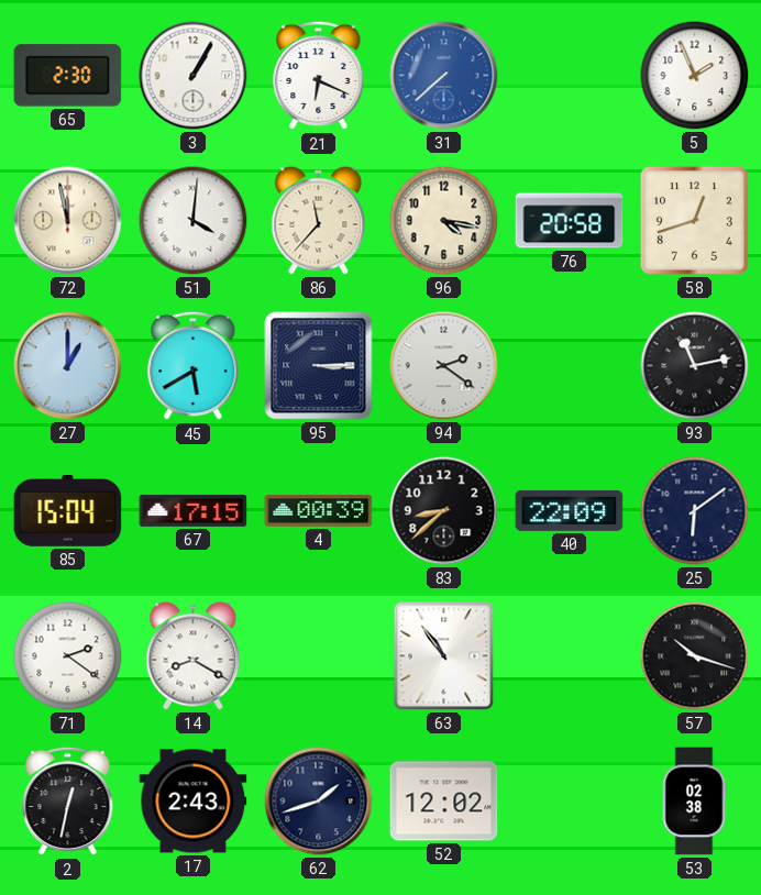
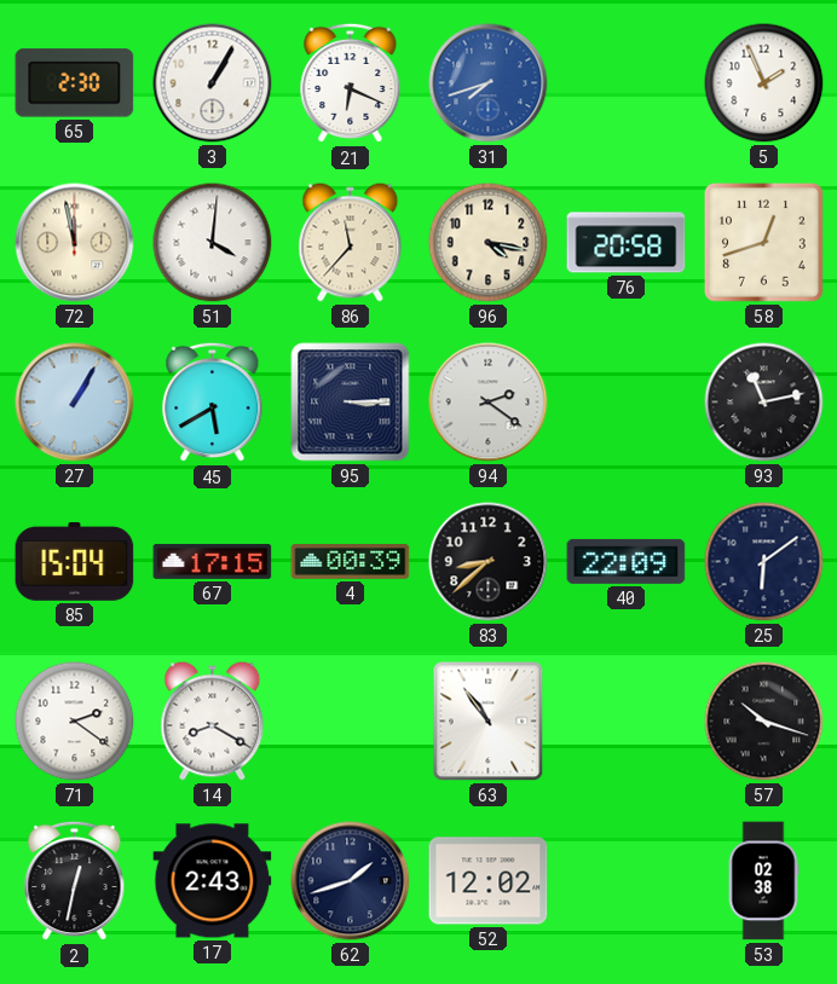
31: 7:38 -> 7:42 (489, 83)
27: 1:00 -> 1:05 (75, 403)
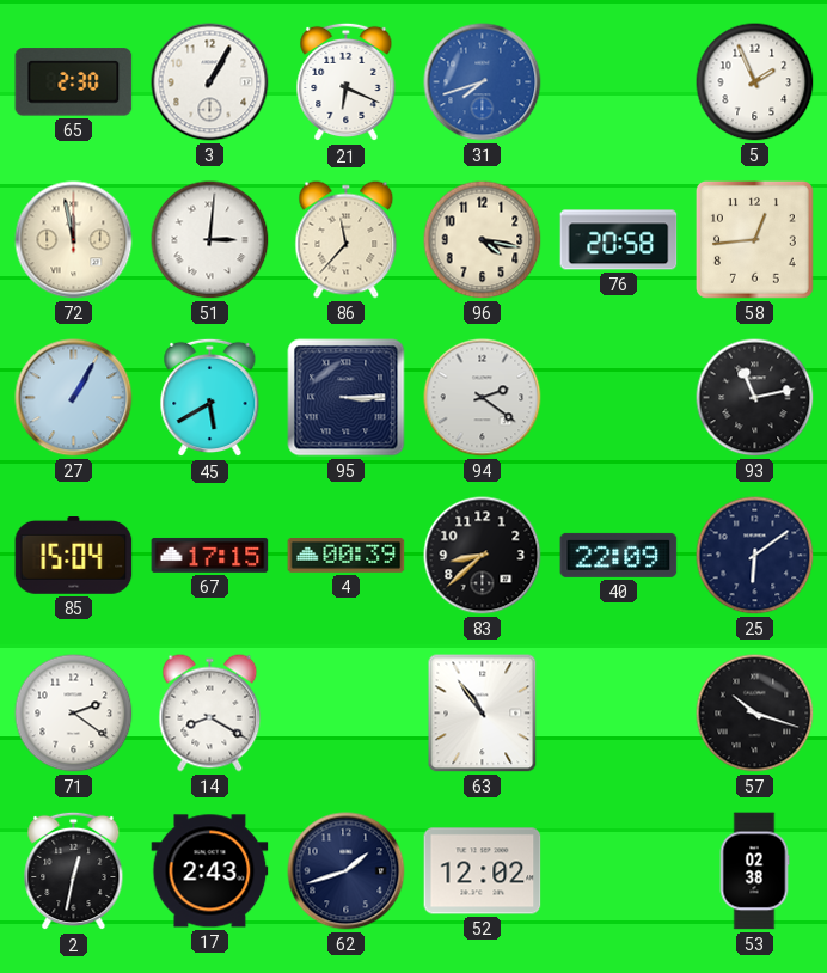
51: 4:01 -> 3:01 (210, 240)
58: 12:42 -> 12:44 (754, 239)
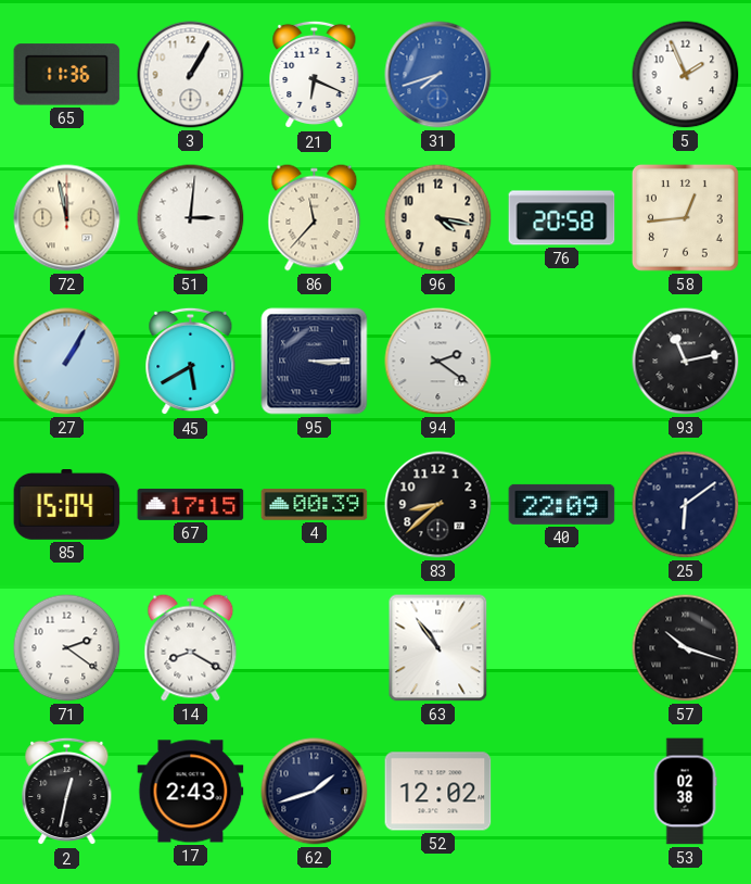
65: 2:30 -> 11:36 (67, 75)
